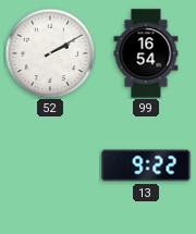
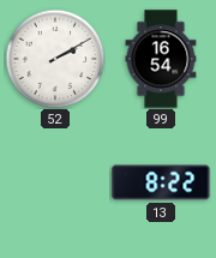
13: 9:22 -> 8:22 (161, 182)
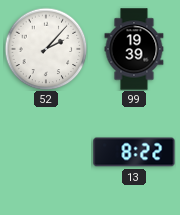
52: 2:10 -> 2:07 (46, 49)
99: 16:54 -> 19:39 (134, 49)
